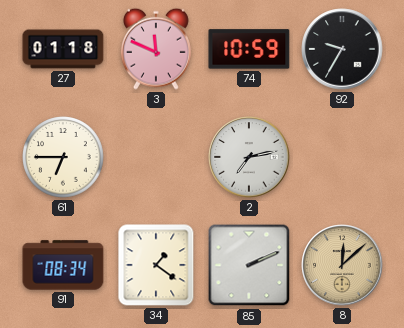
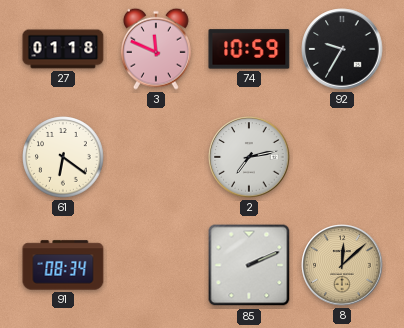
61: 6:45 -> 6:21 (64, 158)
34: 1:21 -> none (156, 265)
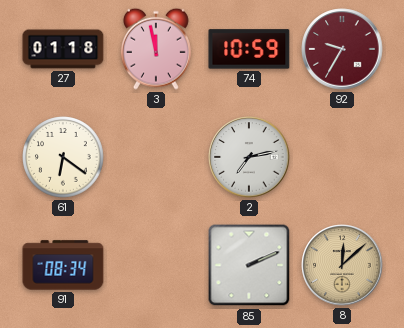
3: 11:49 -> 11:58 (156, 49)
92 dial: black -> burgundy (342, 49)
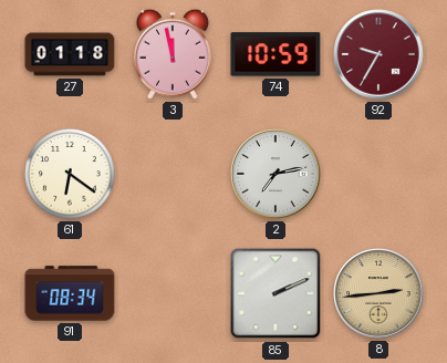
8: 12:08 -> 2:44 (378, 293)
